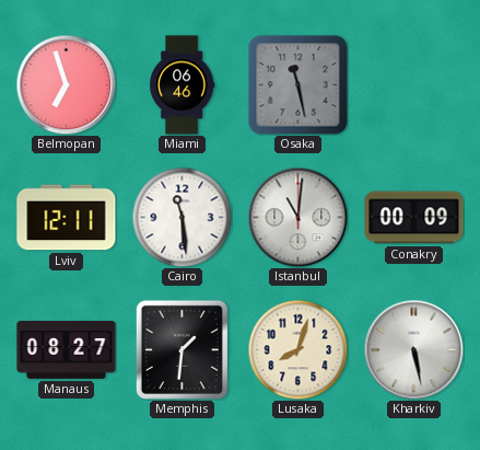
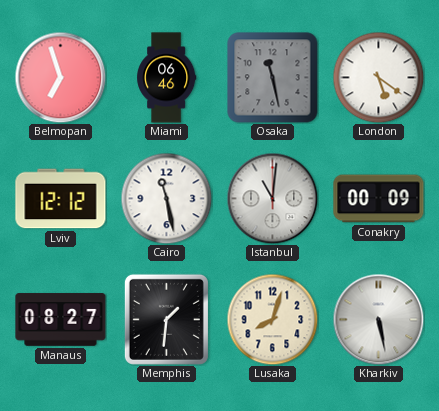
London: none -> 5:21 (378, 77)
Lviv: 12:11 -> 12:12 (61, 199)
Cairo: 11:29 -> 11:28 (166, 198)
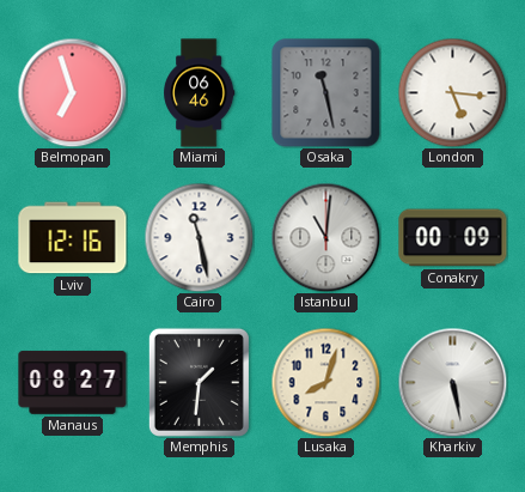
London: 5:21 -> 5:16 (452, 92)
Lviv: 12:12 -> 12:16 (73, 238)
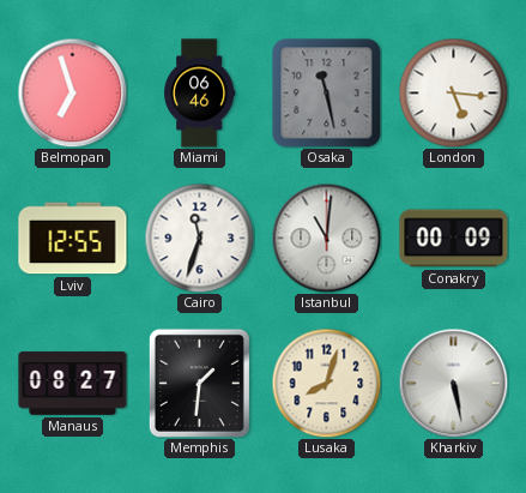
Lviv: 12:16 -> 12:55 (73, 239)
Cairo: 11:28 -> 11:33 (199, 238)
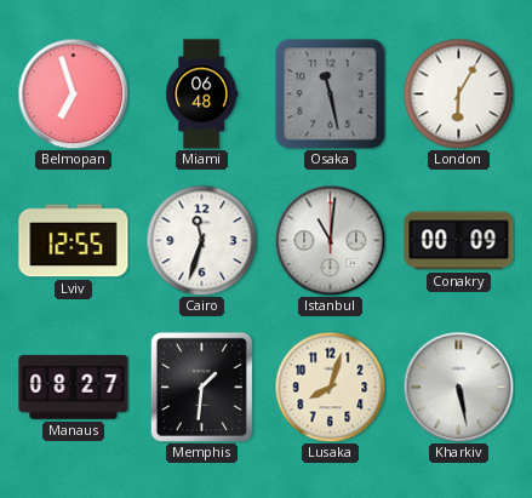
Miami: 06:46 -> 06:48 (202, 95)
London: 5:16 -> 6:05 (458, 93)
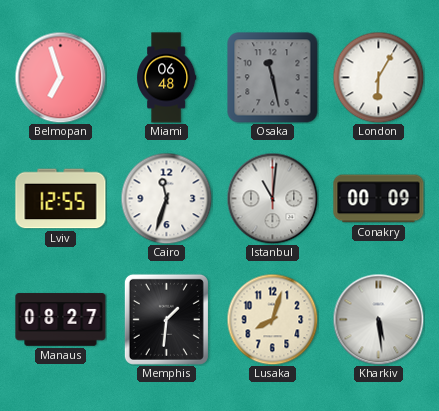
Kharkiv: 5:28 -> 5:29 (378, 319)
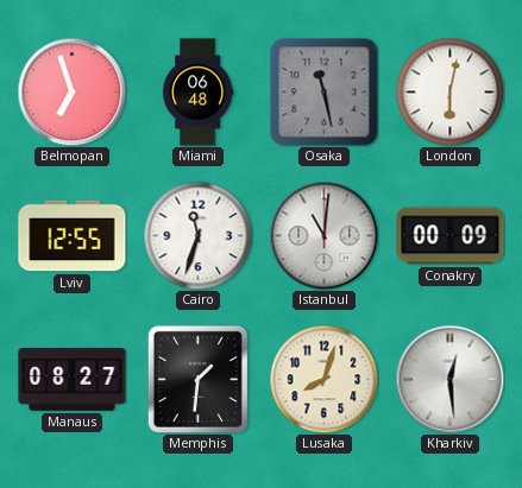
London: 6:05 -> 6:02 (449, 91)
Kharkiv: 5:29 -> 12:29 (449, 379)
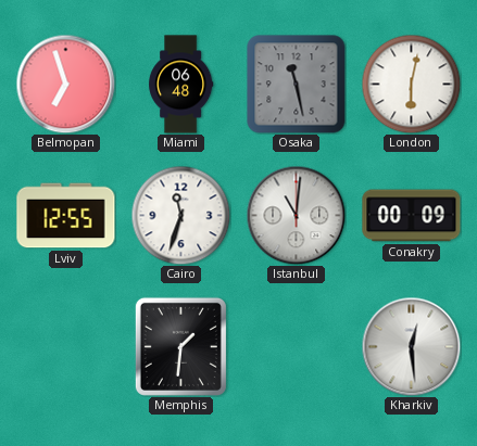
Manaus: 08:27 -> none (73, 380)
Lusaka: 8:03 -> none (323, 379)
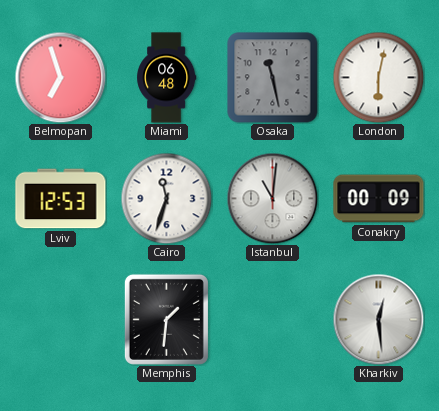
Lviv: 12:55 -> 12:53 (61, 199)
